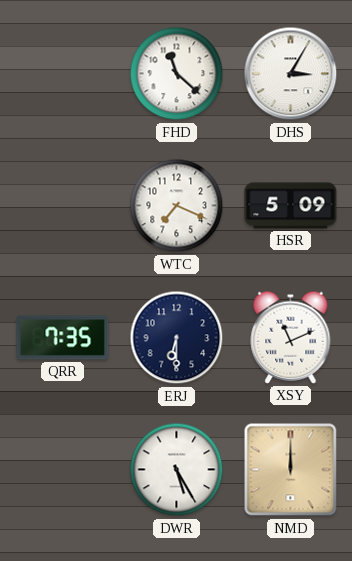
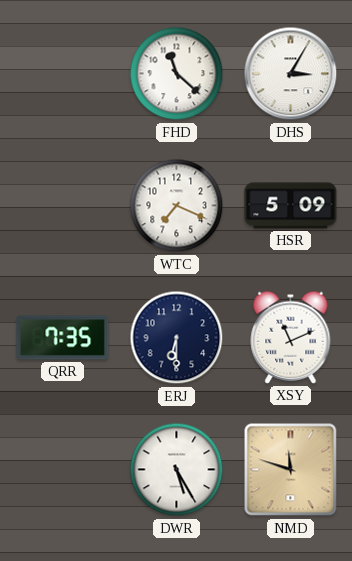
NMD: 12:00 -> 11:48 (291, 470)
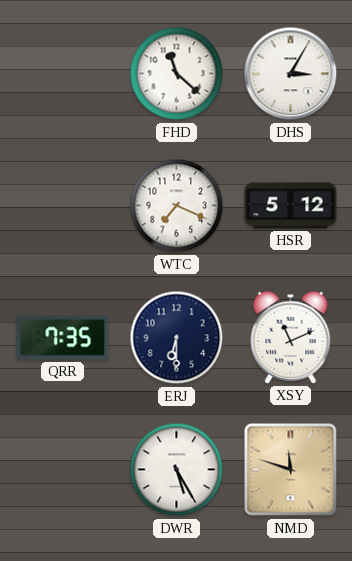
HSR: 5:09 -> 5:12 (291, 206)
